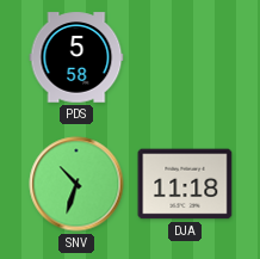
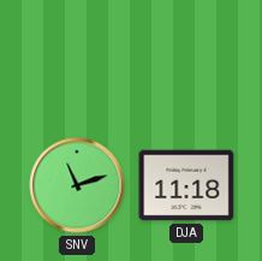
PDS: 5:58 -> none (76, 57)
SNV: 10:33 -> 11:12 (77, 185)
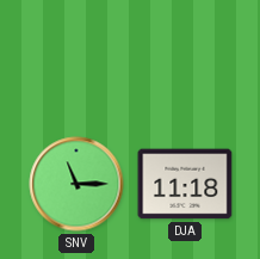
SNV: 11:12 -> 11:15 (76, 184)
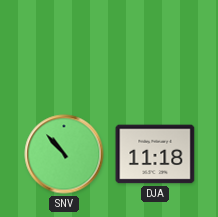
SNV: 11:15 -> 10:53 (64, 154)
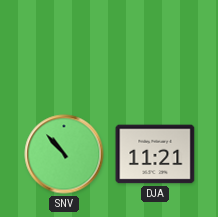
DJA: 11:18 -> 11:21 (155, 154)
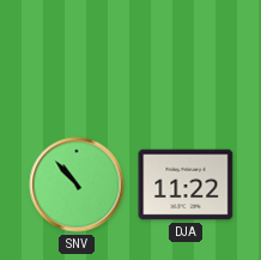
DJA: 11:21 -> 11:22 (186, 185)
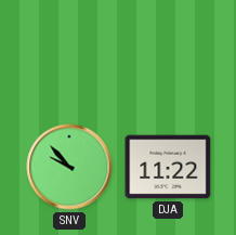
SNV: 10:53 -> 9:53 (69, 167)
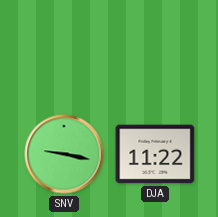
SNV: 9:53 -> 9:17 (64, 154)
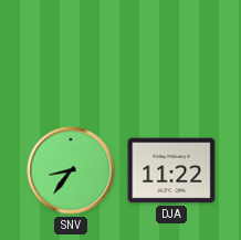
SNV: 9:17 -> 8:36 (71, 170)
